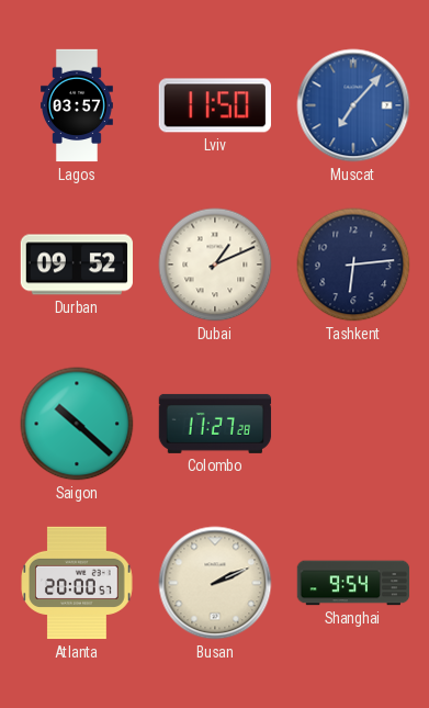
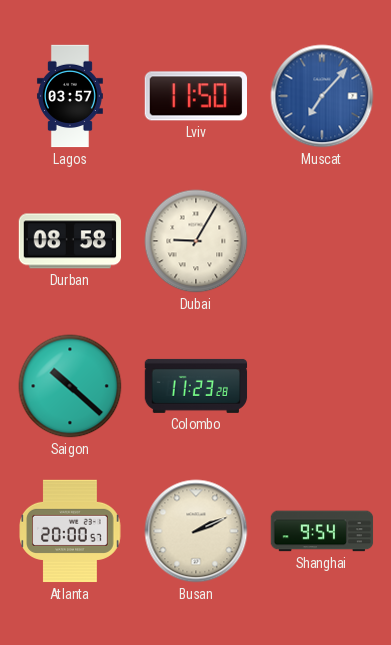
Durban: 09:52 -> 08:58 (70, 241)
Dubai: 1:11 -> 9:05 (196, 241)
Tashkent: 6:14 -> none (353, 265)
Colombo: 11:27 -> 11:23 (196, 386)
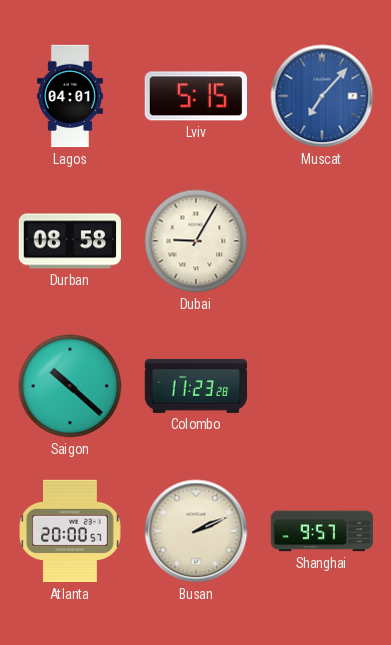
Lagos: 03:57 -> 04:01 (70, 96)
Lviv: 11:50 -> 5:15 (195, 96)
Shanghai: 9:54 -> 9:57 (322, 531)
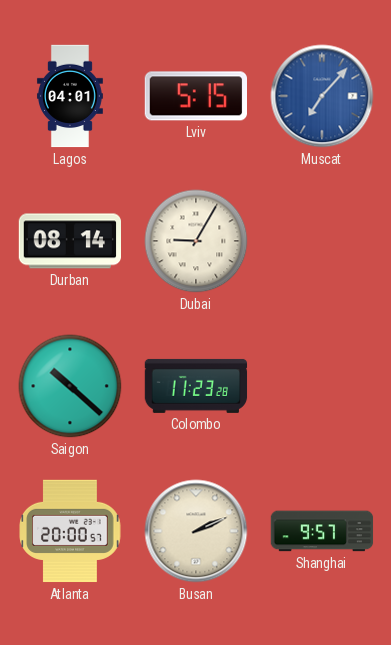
Durban: 08:58 -> 08:14 (70, 241)
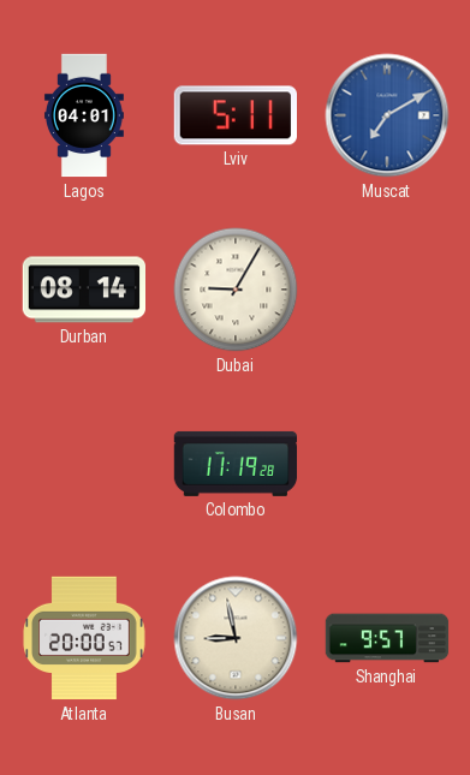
Lviv: 5:15 -> 5:11 (234, 115)
Muscat: 7:07 -> 7:10 (387, 115)
Saigon: 10:22 -> none (70, 386)
Colombo: 11:23 -> 11:19 (236, 464)
Busan: 2:11 -> 8:58 (236, 638)
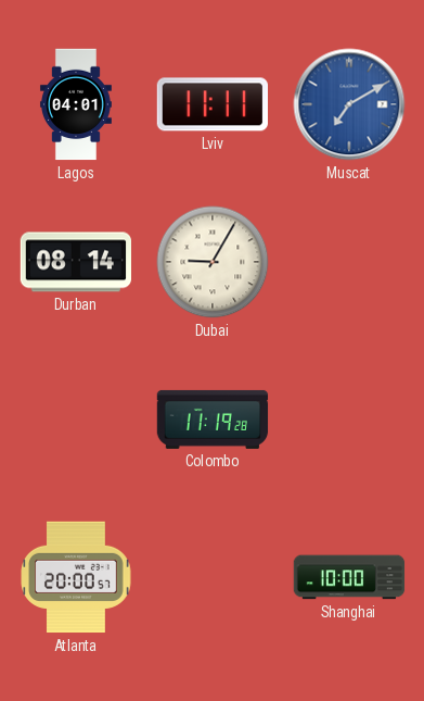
Lviv: 5:11 -> 11:11 (211, 104)
Busan: 8:58 -> none (236, 638)
Shanghai: 9:57 -> 10:00 (349, 577)
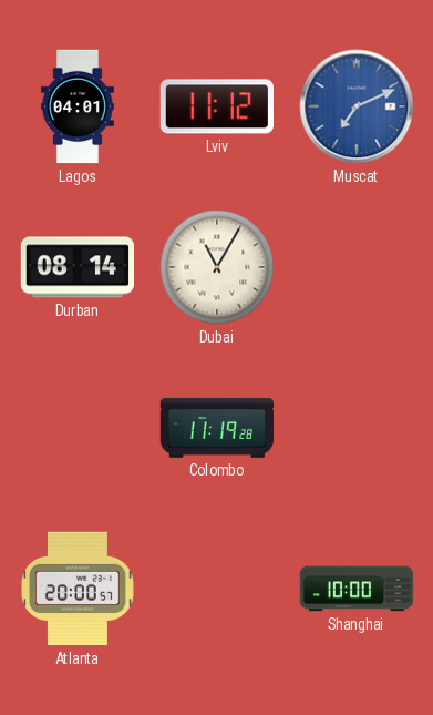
Lviv: 11:11 -> 11:12 (216, 106)
Muscat: 7:10 -> 7:11 (357, 106)
Dubai: 9:05 -> 11:05 (217, 267)
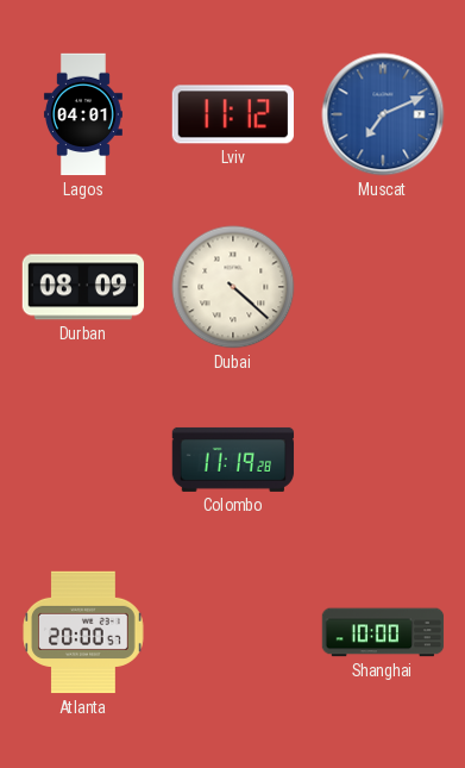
Durban: 08:14 -> 08:09 (83, 287)
Dubai: 11:05 -> 4:22 (233, 287)
